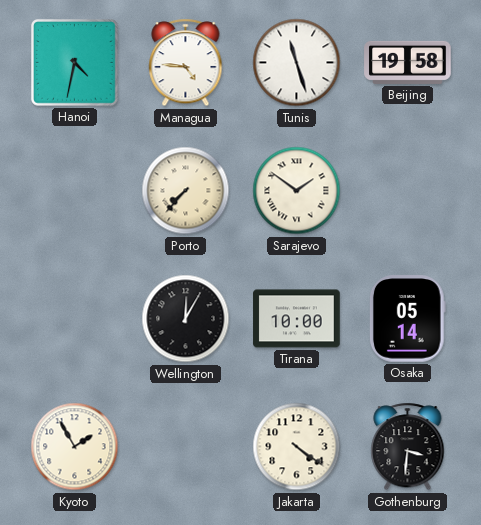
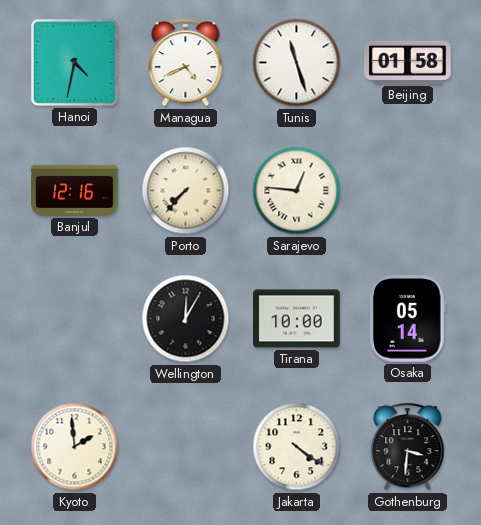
Managua: 4:46 -> 4:41 (186, 63)
Beijing: 19:58 -> 01:58 (408, 62)
Banjul: none -> 12:16 (75, 190)
Sarajevo: 1:51 -> 12:46 (297, 191)
Kyoto: 1:55 -> 1:59 (75, 447)
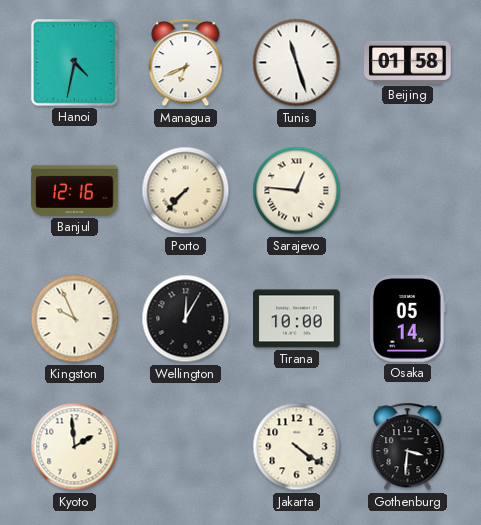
Managua: 4:41 -> 6:41 (186, 63)
Kingston: none -> 9:56 (75, 319)
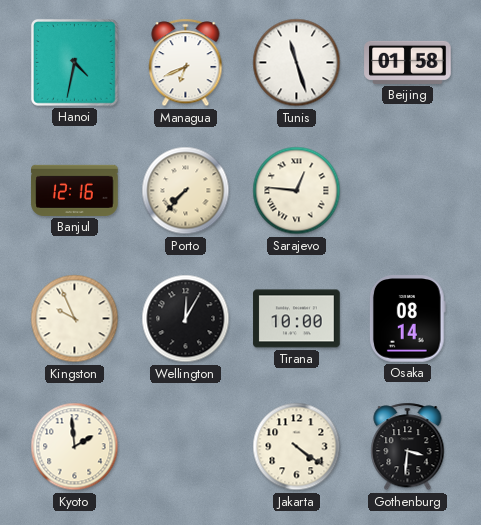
Osaka: 05:14 -> 08:14 (407, 319)
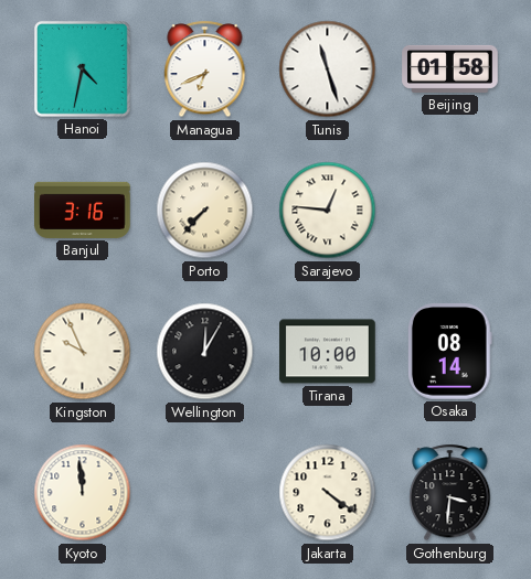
Banjul: 12:16 -> 3:16 (83, 210)
Kyoto: 1:59 -> 11:59 (83, 493)
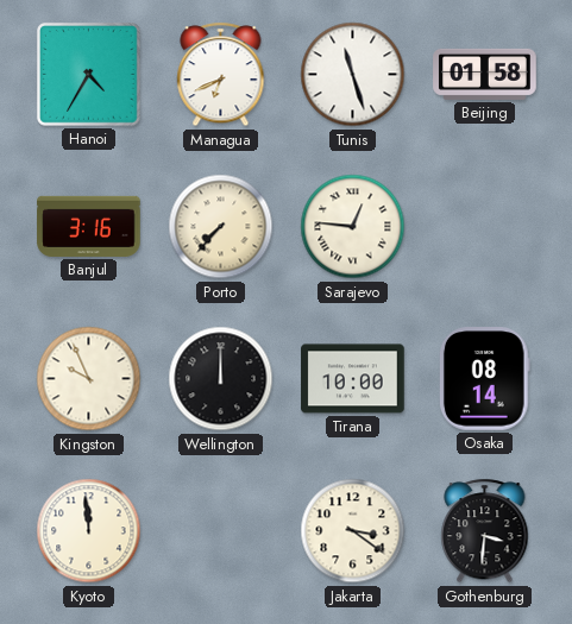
Hanoi: 4:32 -> 4:35 (89, 75)
Wellington: 12:05 -> 12:00 (221, 379)
Jakarta: 4:21 -> 3:21 (353, 531)
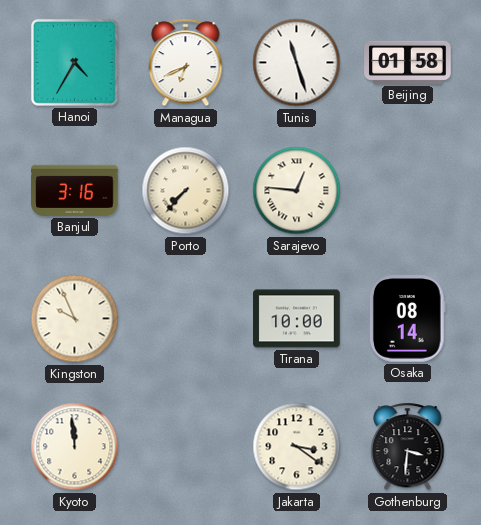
Wellington: 12:00 -> none (221, 379)
